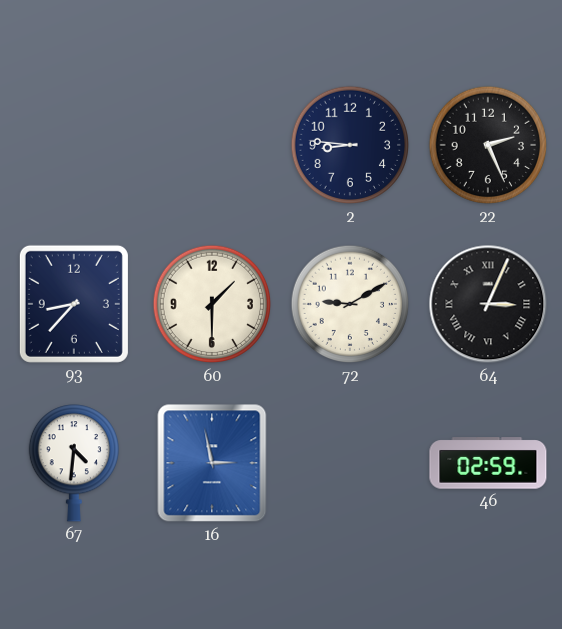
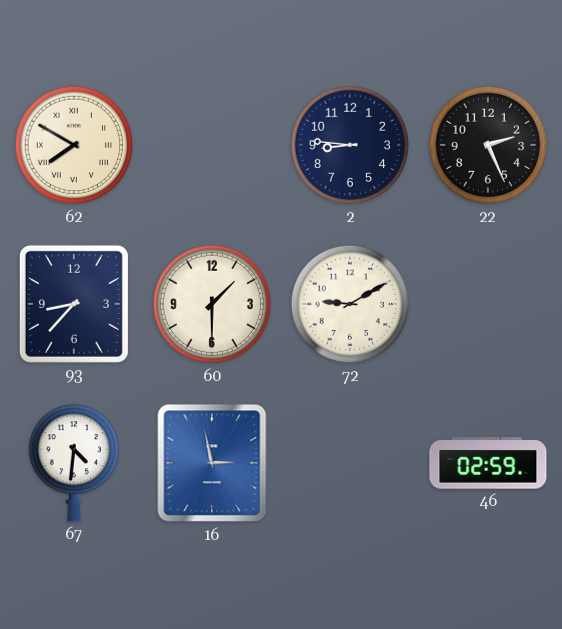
62: none -> 7:50 (74, 145)
64: 3:04 -> none (488, 304)
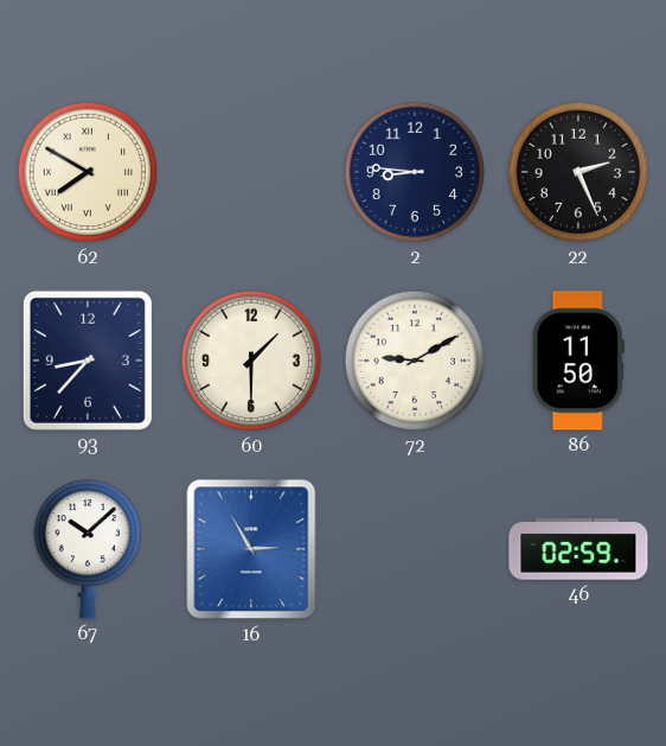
86: none -> 11:50 (578, 361)
67: 4:31 -> 10:08 (87, 549)
16: 2:58 -> 2:55 (251, 549)
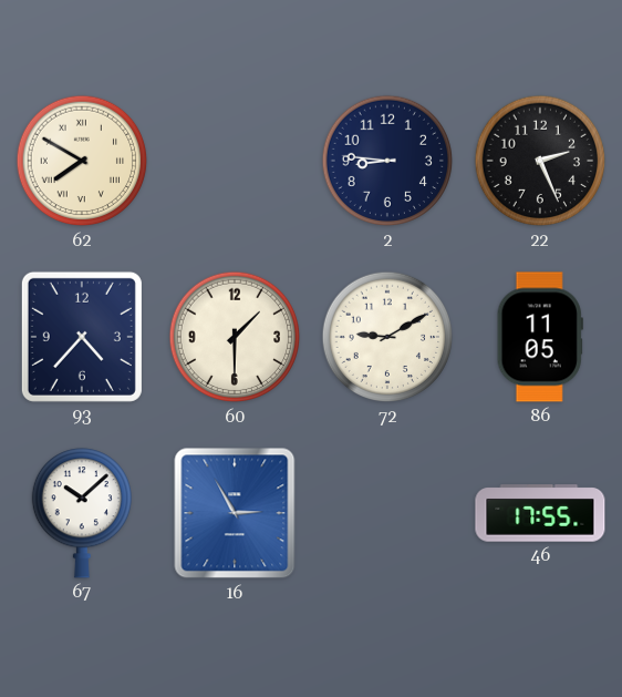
93: 8:37 -> 4:37 (82, 337)
86: 11:50 -> 11:05 (540, 337)
46: 02:59 -> 17:55 (540, 513)
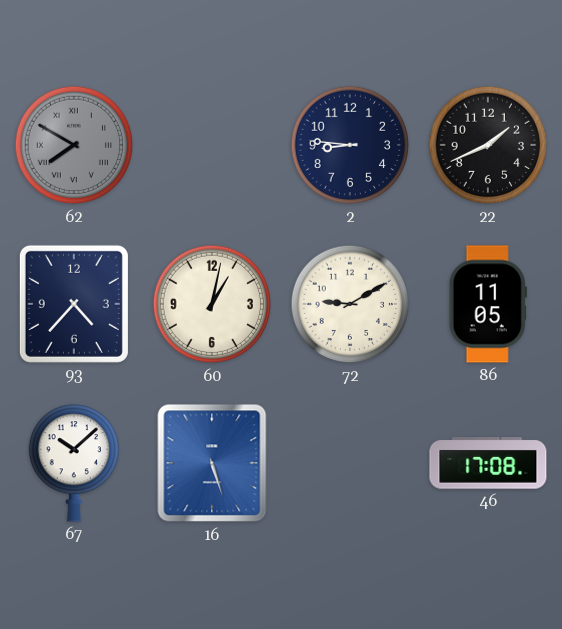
62 dial: cream -> grey (74, 145)
22: 2:26 -> 1:41 (488, 145)
60: 1:30 -> 1:02 (212, 304)
16: 2:55 -> 5:27 (212, 463)
46: 17:55 -> 17:08 (488, 463)
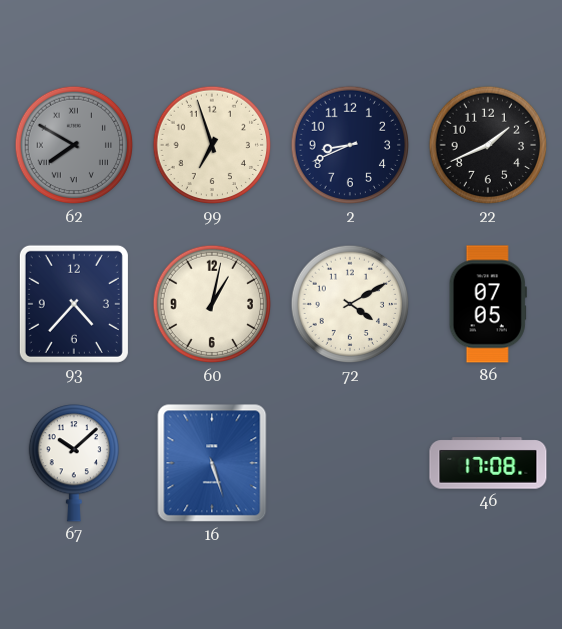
99: none -> 6:57 (212, 145)
2: 8:46 -> 8:41 (350, 145)
72: 9:10 -> 4:10 (350, 304)
86: 11:05 -> 07:05 (488, 304)
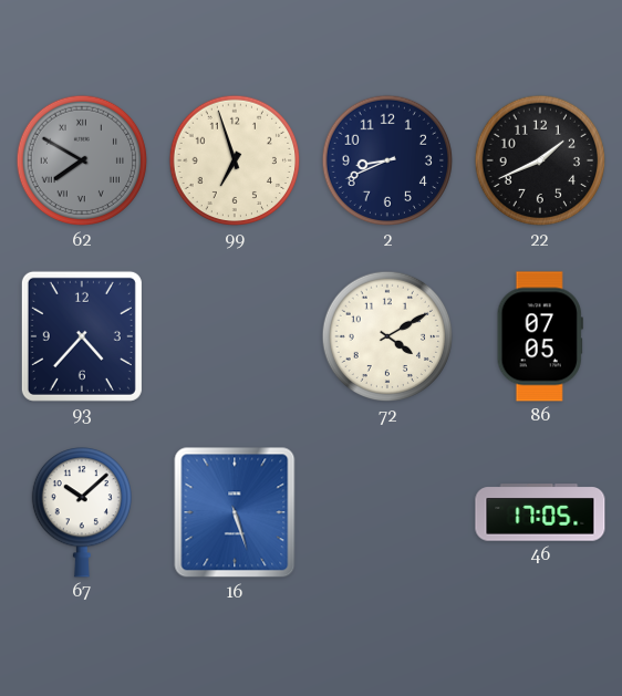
60: 1:02 -> none (212, 304)
46: 17:08 -> 17:05 (540, 512)
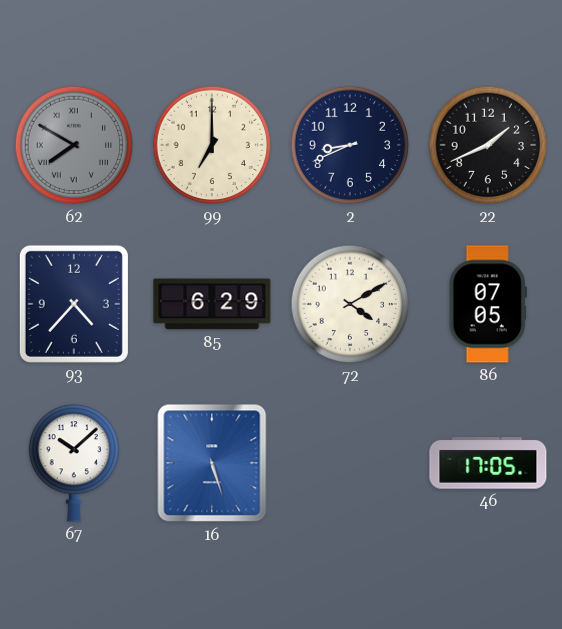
99: 6:57 -> 7:00 (212, 145)
85: none -> 6:29 (212, 304)
